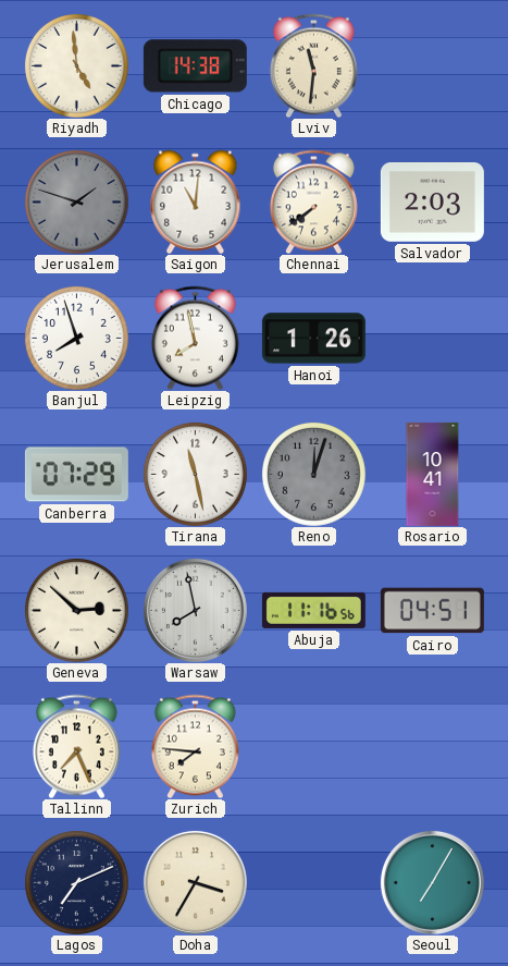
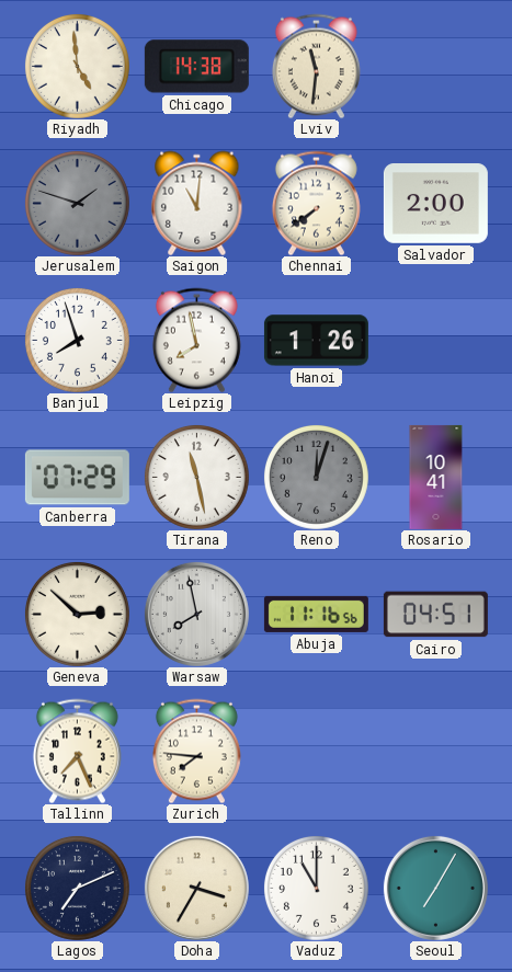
Salvador: 2:03 -> 2:00 (435, 204)
Vaduz: none -> 11:00 (316, 888)
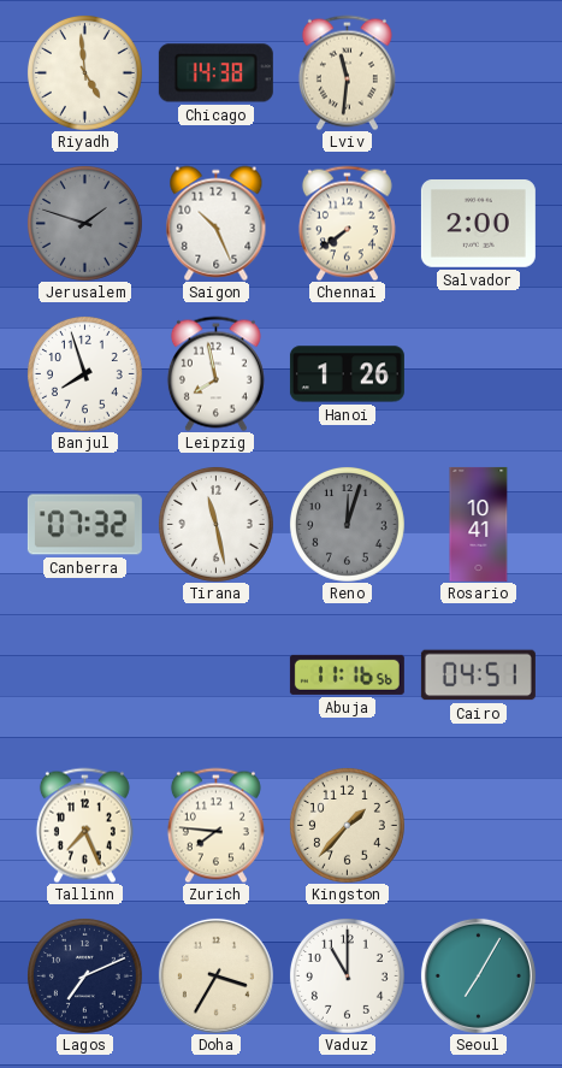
Saigon: 11:01 -> 10:26 (217, 223)
Canberra: 07:29 -> 07:32 (84, 525)
Geneva: 2:52 -> none (77, 614)
Warsaw: 7:58 -> none (196, 614)
Kingston: none -> 1:37 (347, 825)
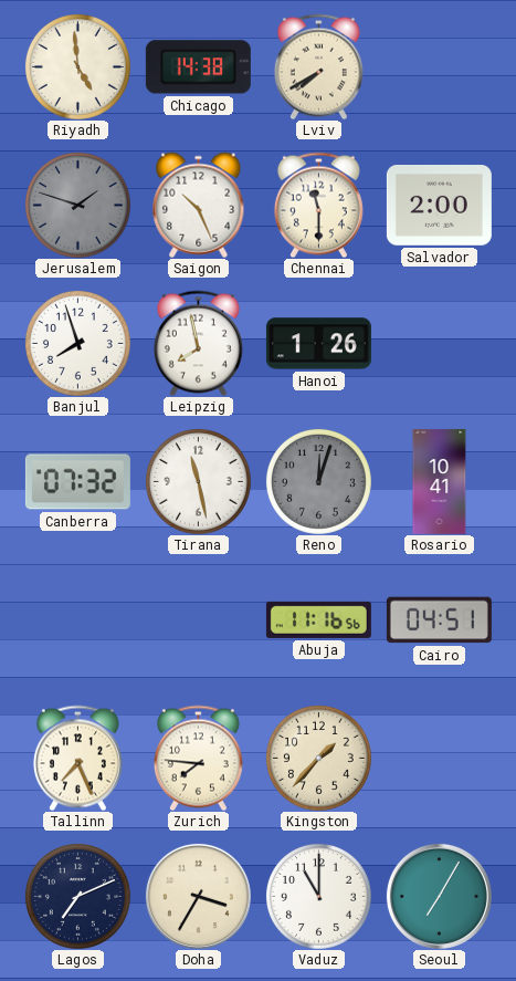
Lviv: 11:31 -> 7:40 (318, 66)
Chennai: 7:39 -> 11:30 (318, 205)
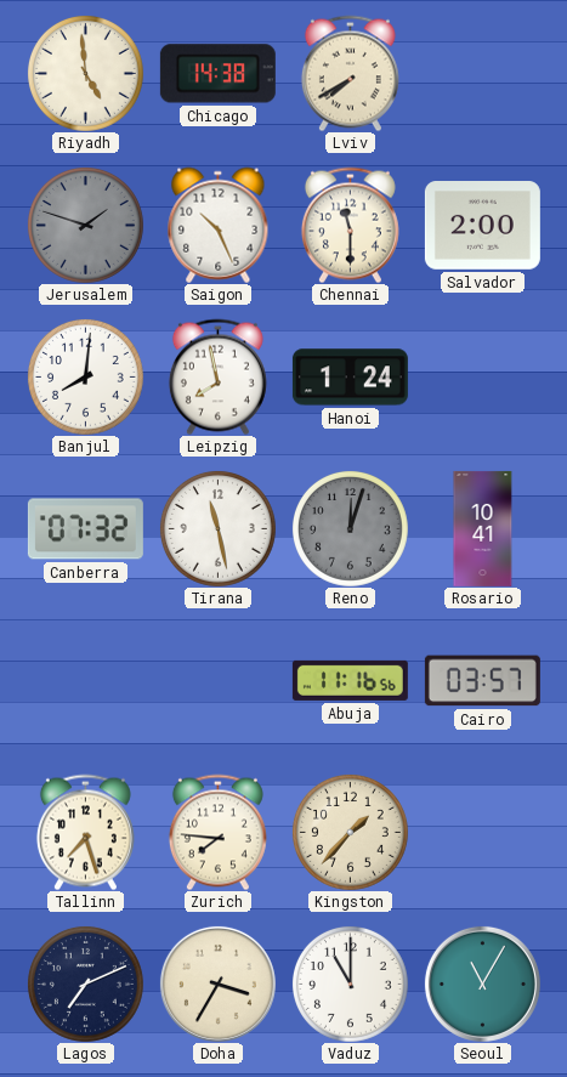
Banjul: 7:57 -> 8:01 (85, 376)
Hanoi: 1:26 -> 1:24 (350, 378)
Cairo: 04:51 -> 03:57 (482, 681)
Tallinn: 7:26 -> 7:27 (85, 832)
Seoul: 7:05 -> 11:05 (482, 984)
